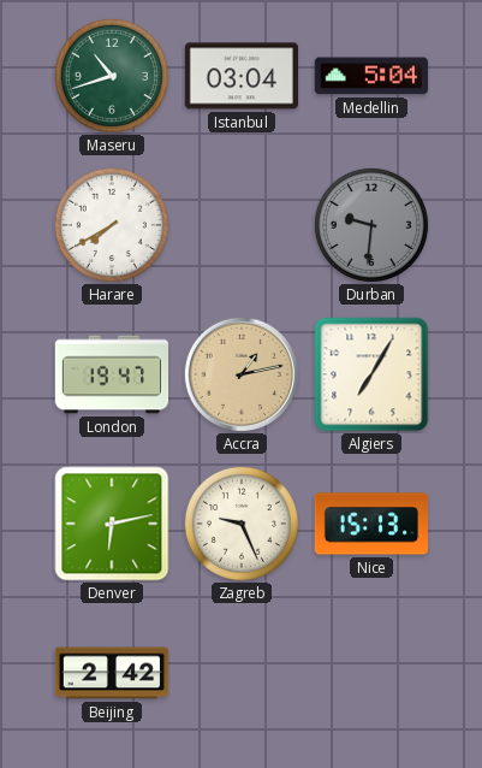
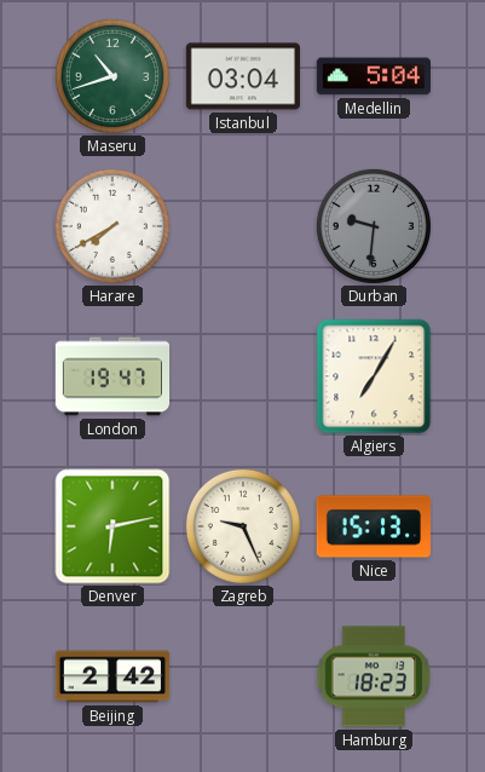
Accra: 1:13 -> none (240, 373)
Hamburg: none -> 18:23 (374, 676)
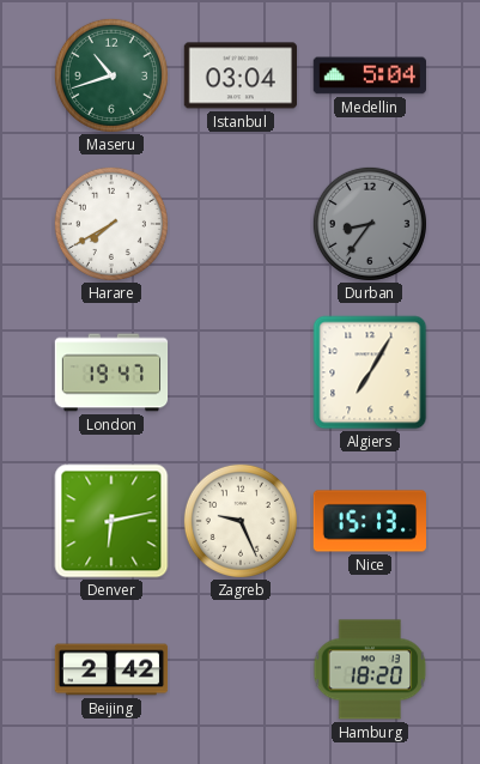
Durban: 9:31 -> 8:36 (370, 224)
Hamburg: 18:23 -> 18:20 (370, 669)
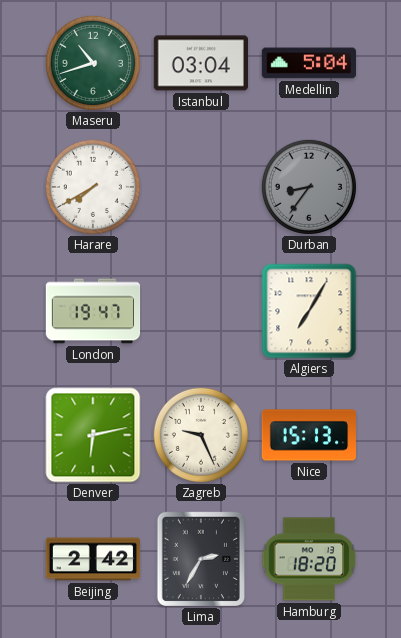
Lima: none -> 2:35 (201, 559)
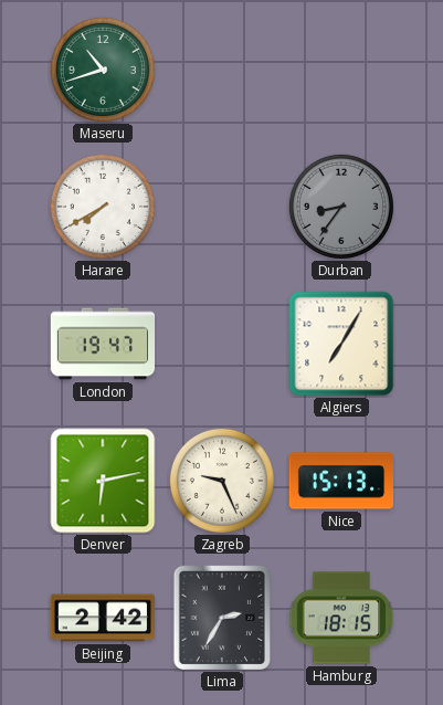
Istanbul: 03:04 -> none (200, 63)
Medellin: 5:04 -> none (308, 63)
Hamburg: 18:20 -> 18:15 (341, 618)
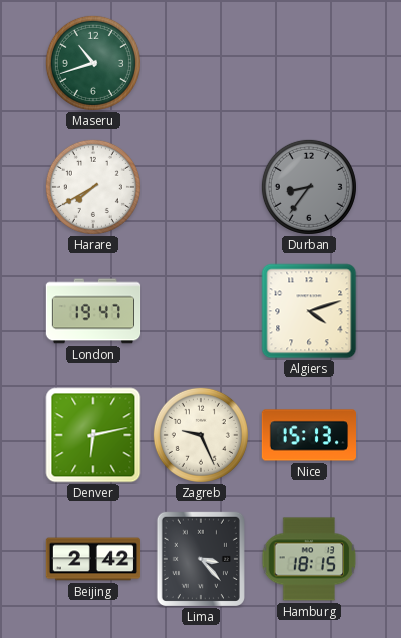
Algiers: 7:05 -> 4:12 (309, 311)
Lima: 2:35 -> 3:23 (201, 559)
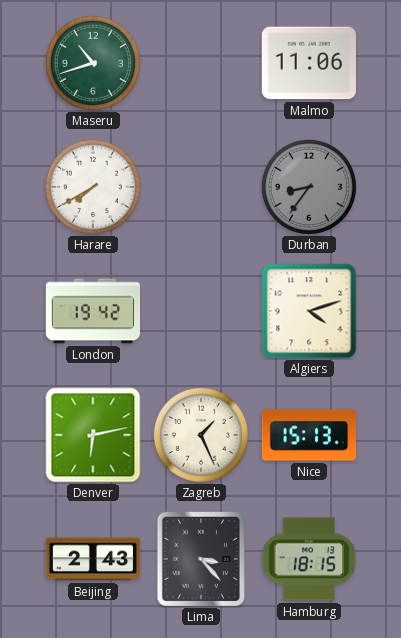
Malmo: none -> 11:06 (309, 63)
London: 19:47 -> 19:42 (93, 311)
Zagreb: 9:26 -> 1:26 (201, 435)
Beijing: 2:42 -> 2:43 (93, 559)
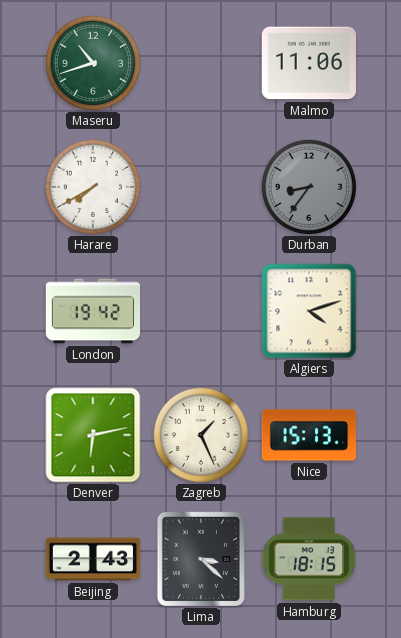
Lima: 3:23 -> 3:22 (201, 559)
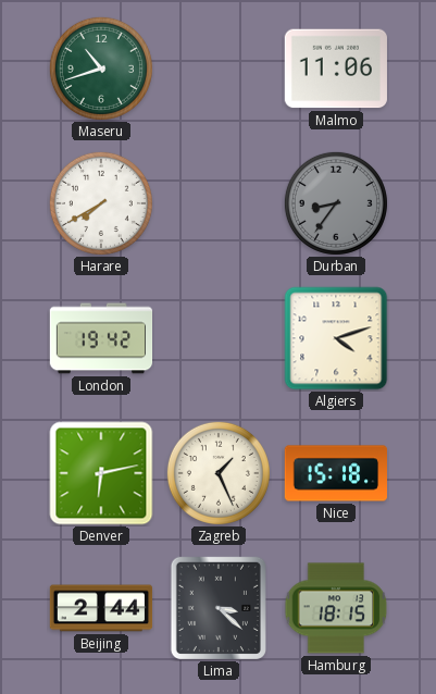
Nice: 15:13 -> 15:18 (336, 473)
Beijing: 2:43 -> 2:44 (101, 608)
